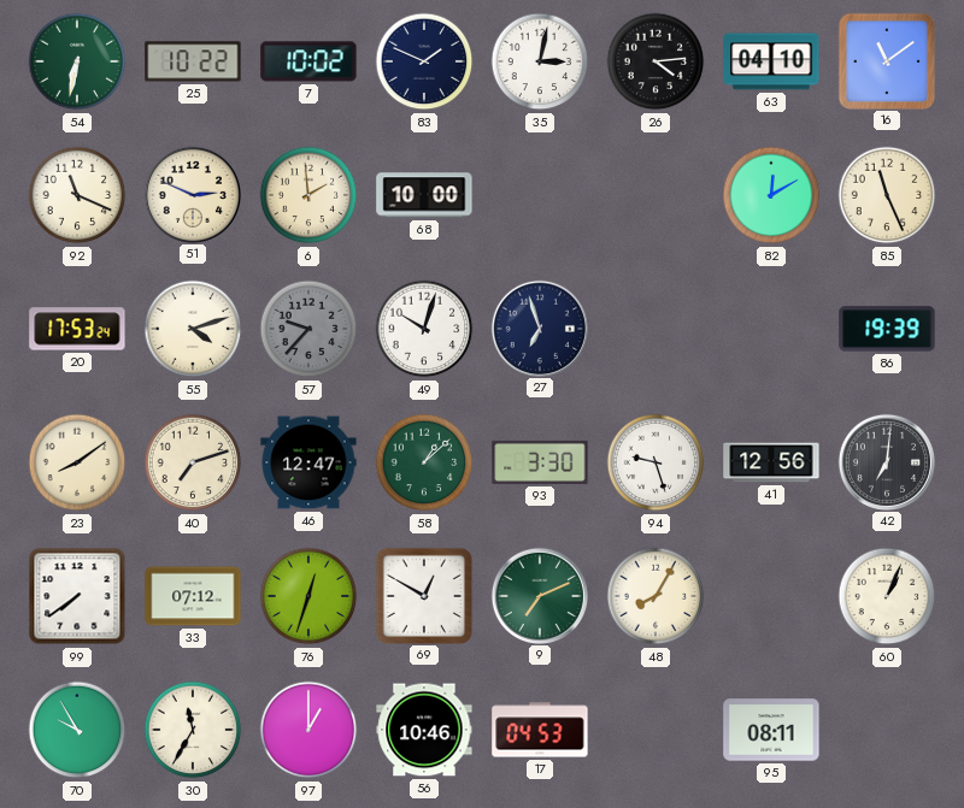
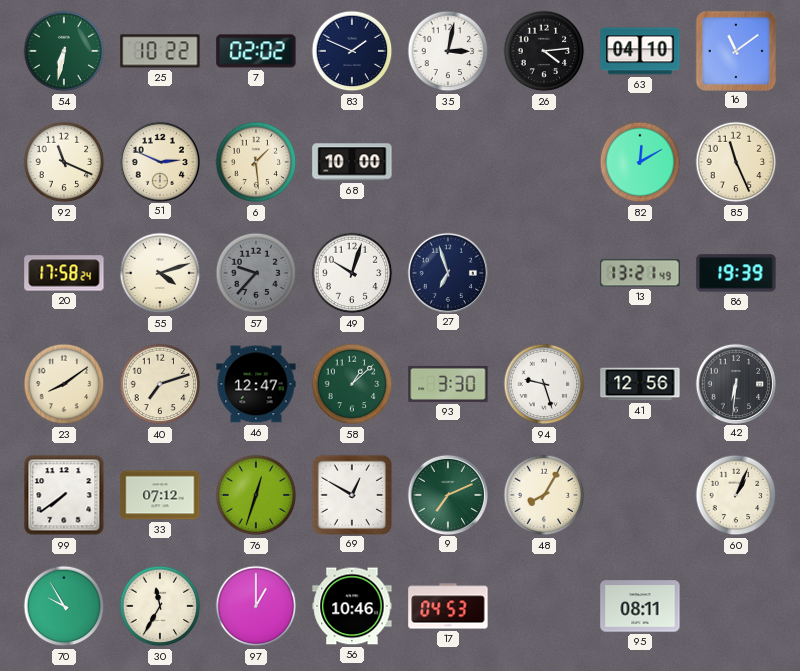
7: 10:02 -> 02:02 (256, 51)
6: 1:59 -> 1:29 (256, 162)
20: 17:53 -> 17:58 (64, 273)
13: none -> 13:21 (640, 273)
42: 7:01 -> 6:31 (735, 383)
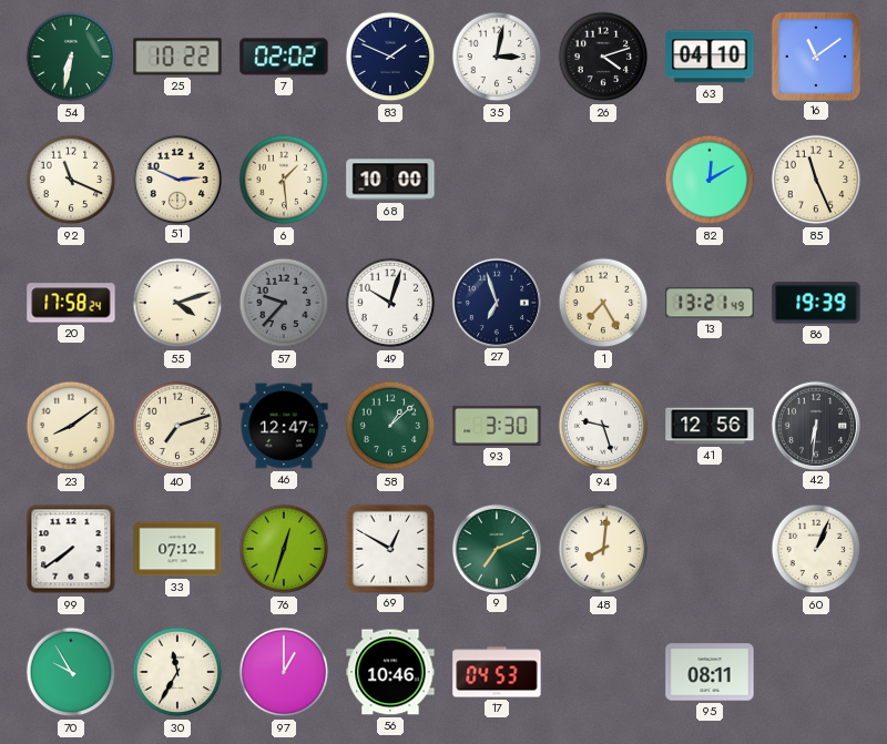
26: 4:14 -> 4:12 (603, 57)
1: none -> 7:25 (603, 303)
48: 8:05 -> 8:01 (603, 549)
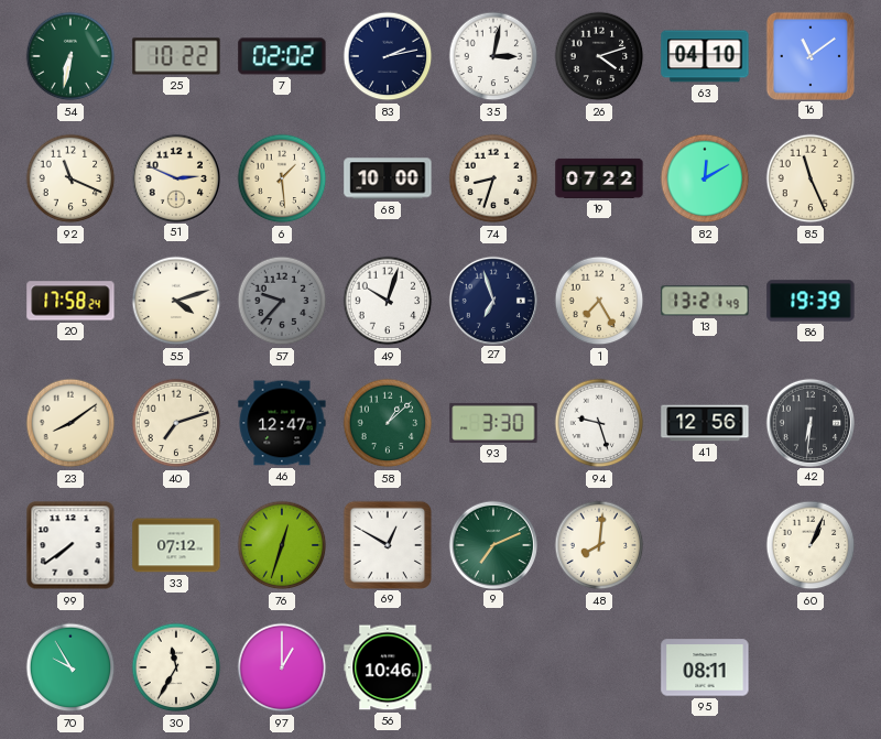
83: 1:49 -> 2:13 (388, 56)
74: none -> 8:33 (493, 178)
19: none -> 07:22 (599, 178)
17: 04:53 -> none (497, 672)
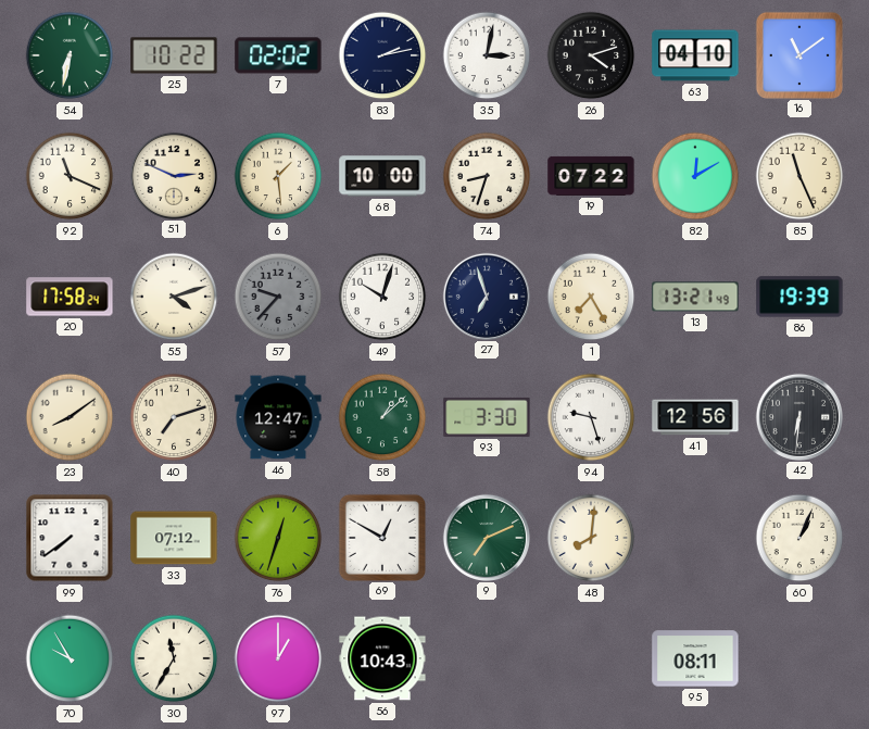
56: 10:46 -> 10:43 (382, 658)
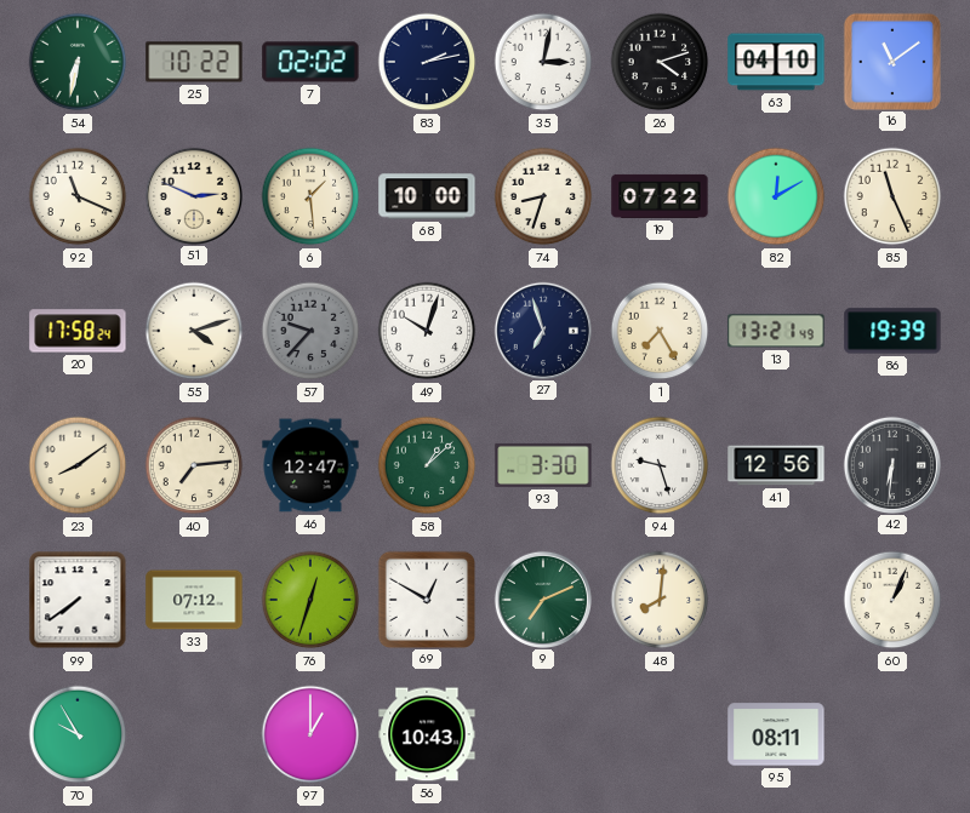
40: 7:12 -> 7:14 (194, 465)
30: 11:35 -> none (174, 658)
